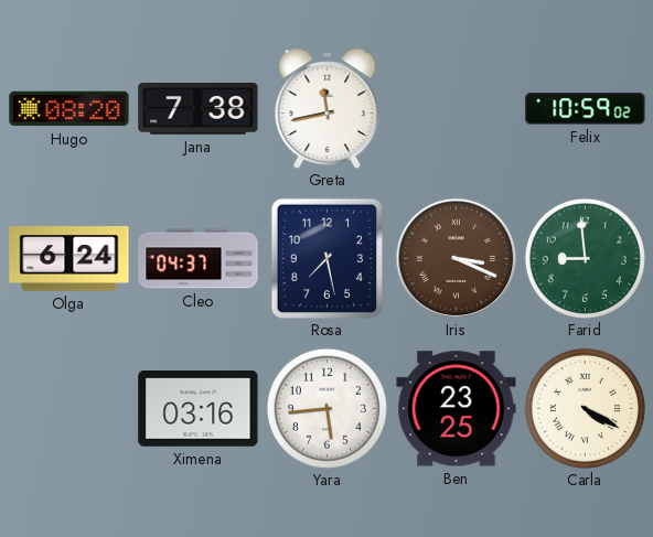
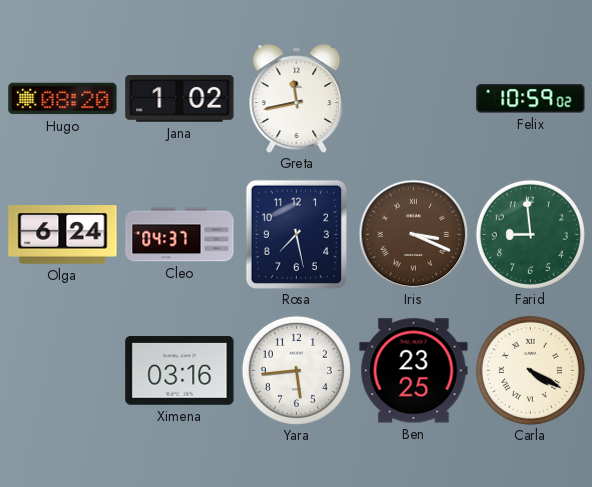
Jana: 7:38 -> 1:02 (180, 99)
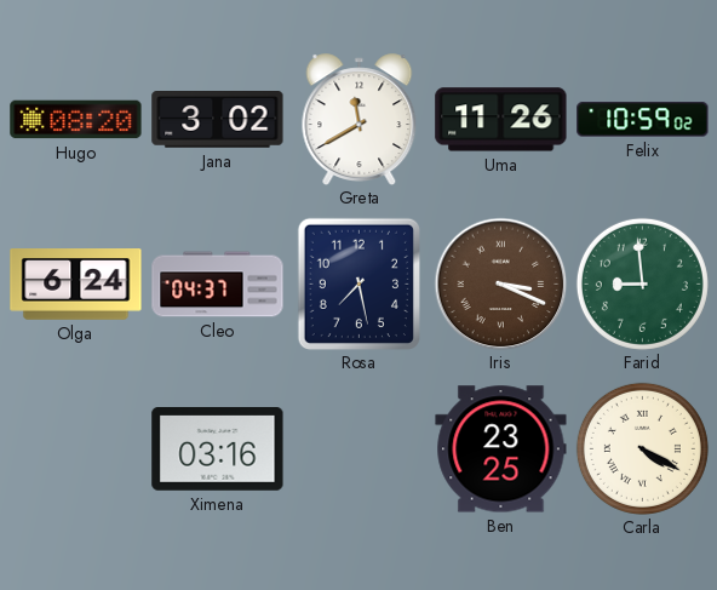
Jana: 1:02 -> 3:02 (218, 120)
Greta: 11:43 -> 11:40 (360, 119)
Uma: none -> 11:26 (501, 120)
Yara: 5:44 -> none (296, 370)
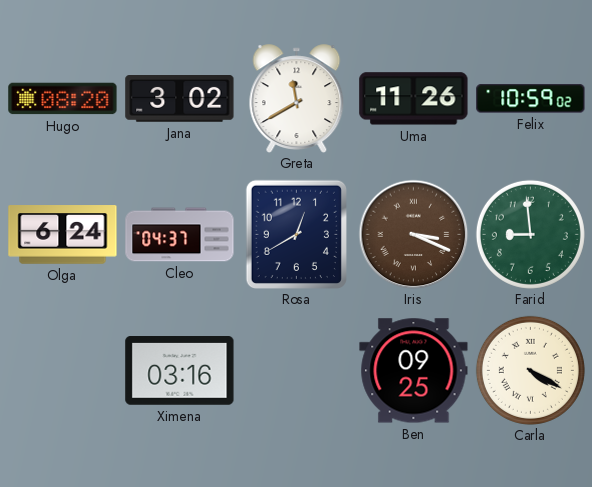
Rosa: 7:28 -> 12:40 (296, 234)
Ben: 23:25 -> 09:25 (414, 371)
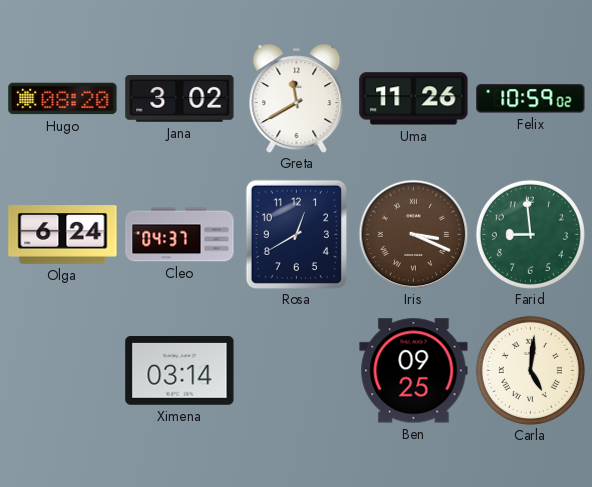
Ximena: 03:16 -> 03:14 (180, 371)
Carla: 4:20 -> 5:01 (530, 370)
